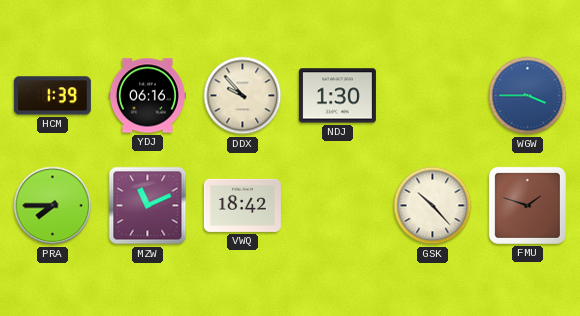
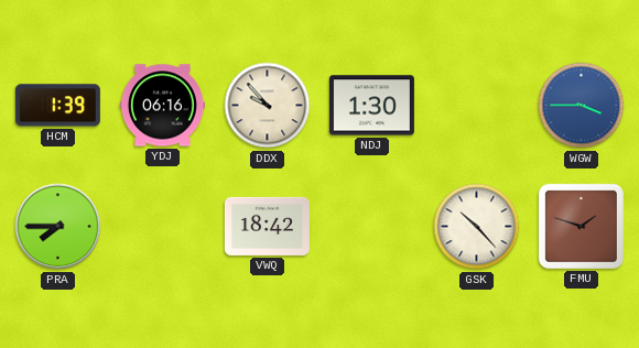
MZW: 11:11 -> none (148, 206)
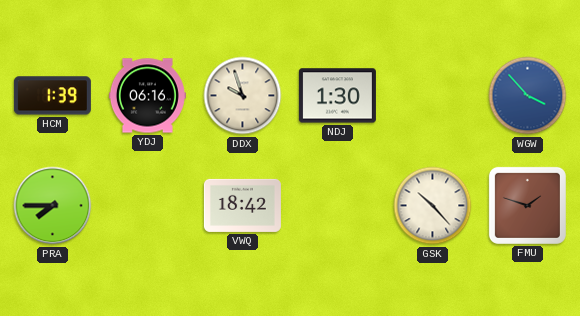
DDX: 9:53 -> 9:57 (243, 96)
WGW: 3:45 -> 3:53 (528, 96)
